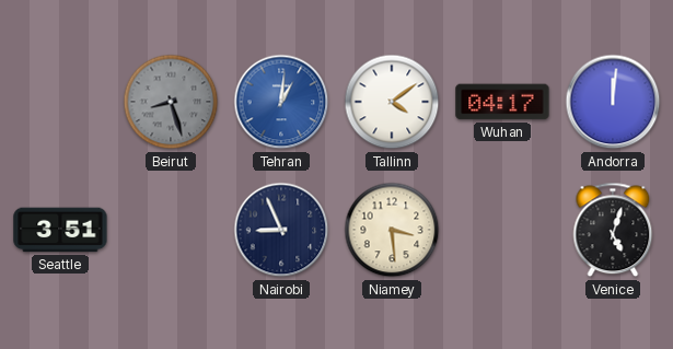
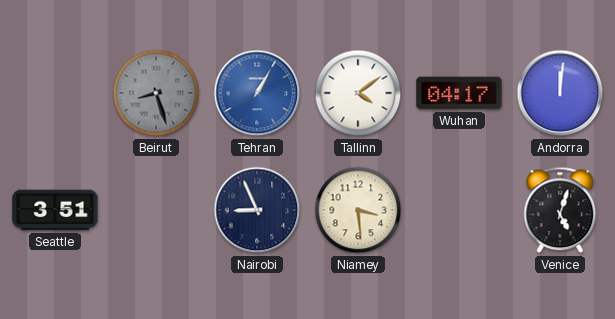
Tehran: 1:01 -> 1:05 (257, 93)
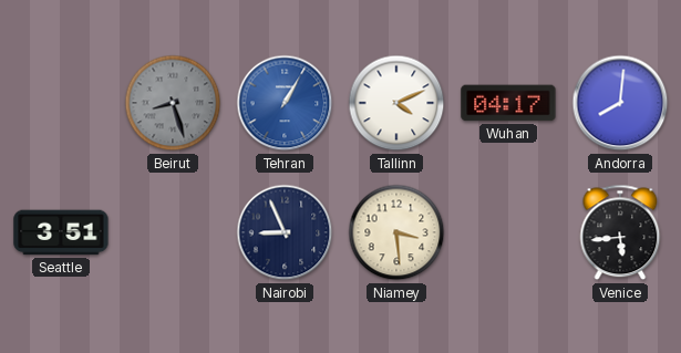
Tallinn: 4:09 -> 4:11 (396, 103)
Andorra: 12:01 -> 8:01 (620, 103)
Venice: 5:03 -> 5:44 (620, 232)
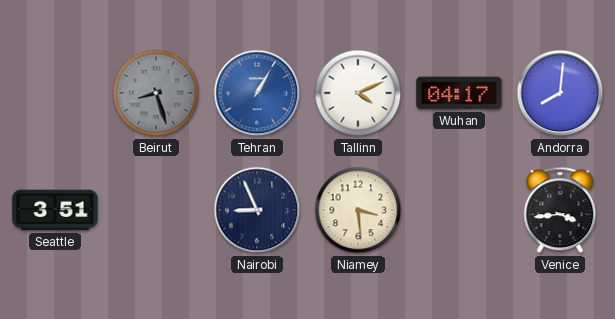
Venice: 5:44 -> 3:44 (560, 210)
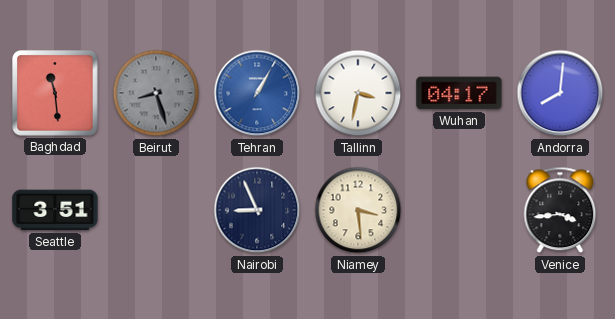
Baghdad: none -> 11:29 (55, 93)
Tallinn: 4:11 -> 3:32 (358, 93)
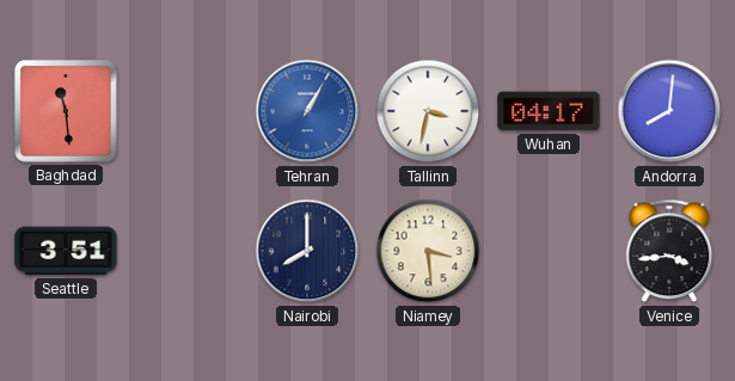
Beirut: 8:27 -> none (156, 93)
Nairobi: 8:56 -> 8:00 (307, 251)
